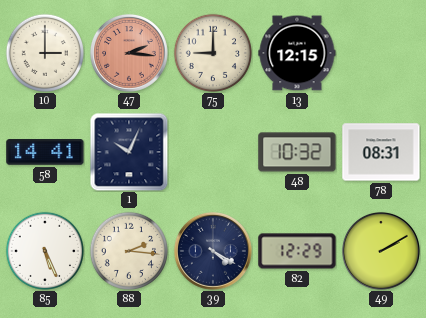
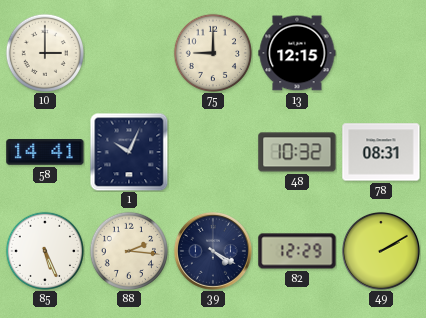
47: 2:16 -> none (129, 53)
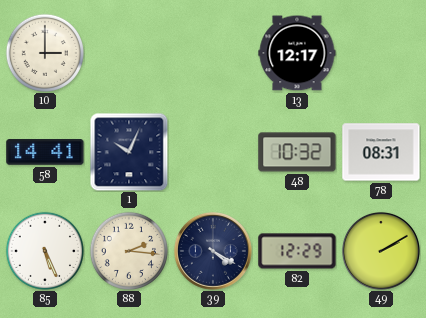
75: 9:00 -> none (213, 53)
13: 12:15 -> 12:17 (297, 53)
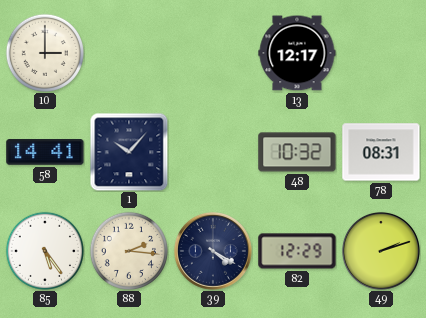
1: 10:04 -> 10:07 (129, 152)
85: 5:26 -> 5:24 (45, 251)
49: 2:10 -> 2:12 (381, 251)
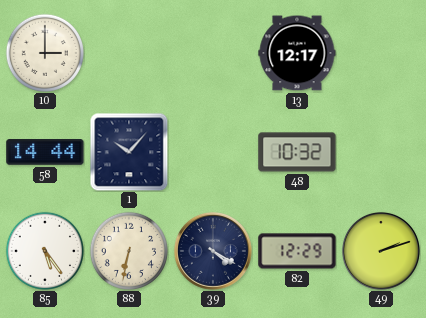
58: 14:41 -> 14:44 (45, 152)
78: 08:31 -> none (381, 152)
88: 2:16 -> 6:32 (129, 251)
